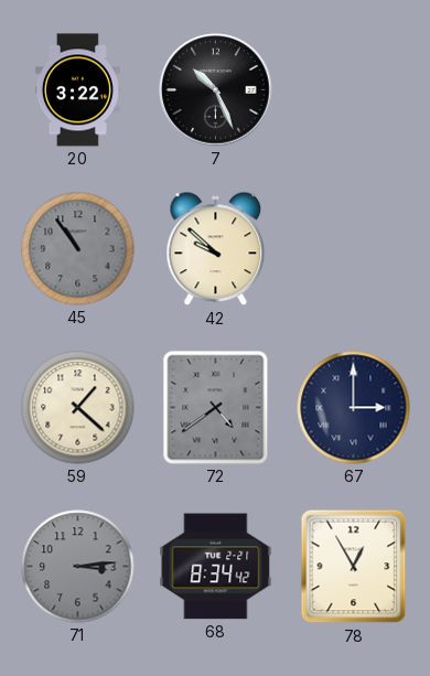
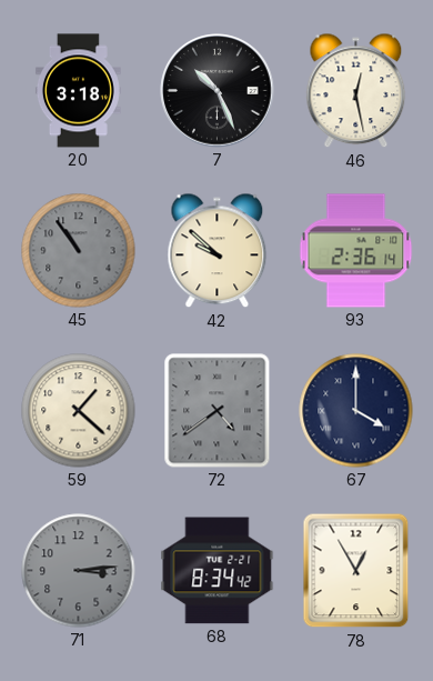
20: 3:22 -> 3:18 (78, 91)
46: none -> 12:28 (356, 91)
93: none -> 2:36 (356, 251)
67: 3:00 -> 4:00 (356, 411)
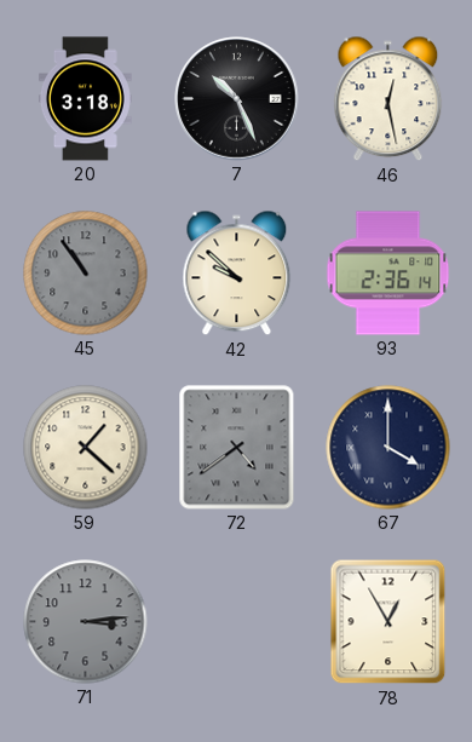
68: 8:34 -> none (218, 571)
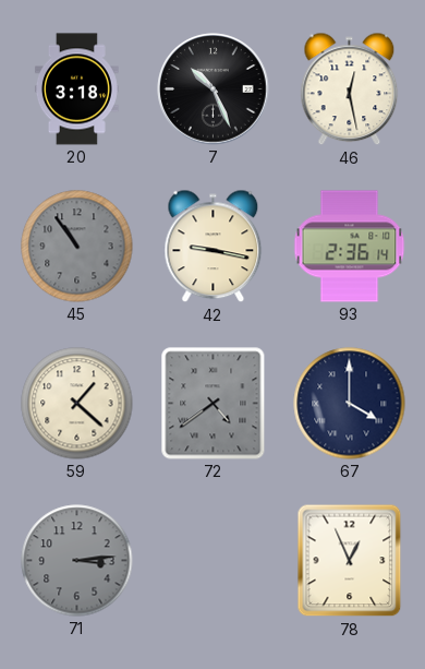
42: 9:52 -> 9:17 (214, 247)
78: 12:55 -> 12:56 (350, 561)
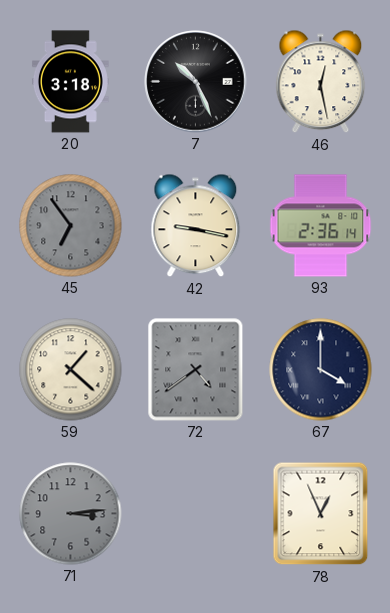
45: 10:54 -> 6:54 (71, 226)
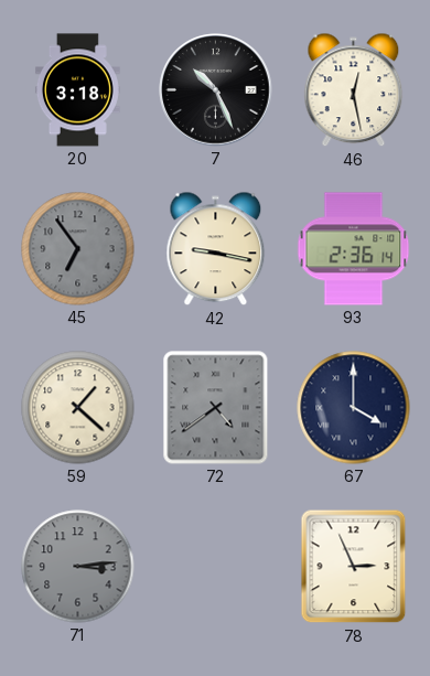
78: 12:56 -> 2:56 (354, 567)
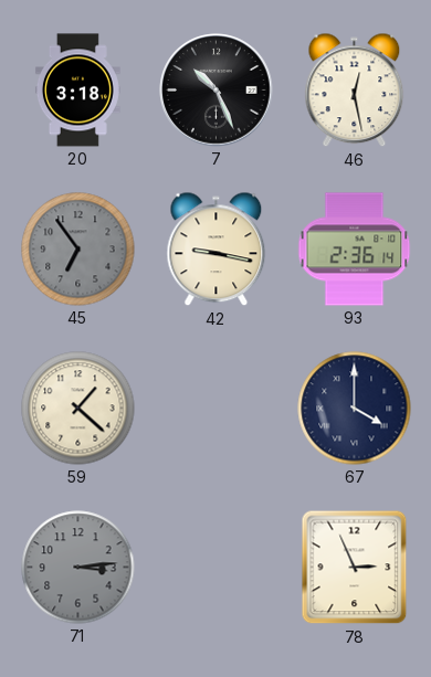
72: 4:39 -> none (216, 408)
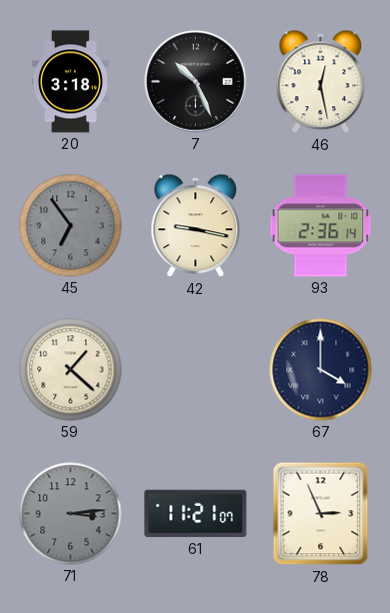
61: none -> 11:21 (196, 514)
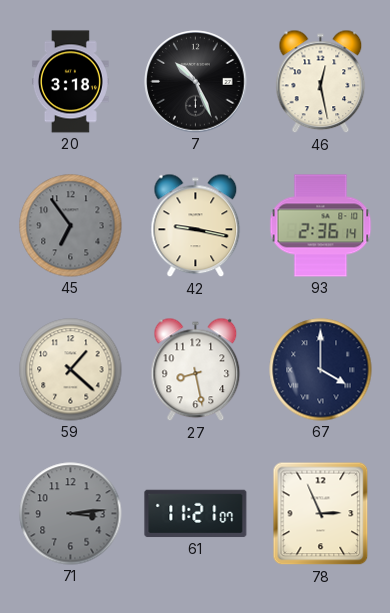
27: none -> 8:28 (196, 370)
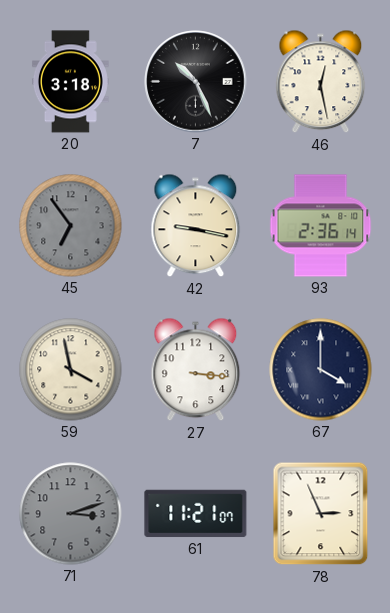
59: 1:22 -> 3:58 (71, 370)
27: 8:28 -> 3:16 (196, 370)
71: 3:14 -> 3:12 (71, 514)
